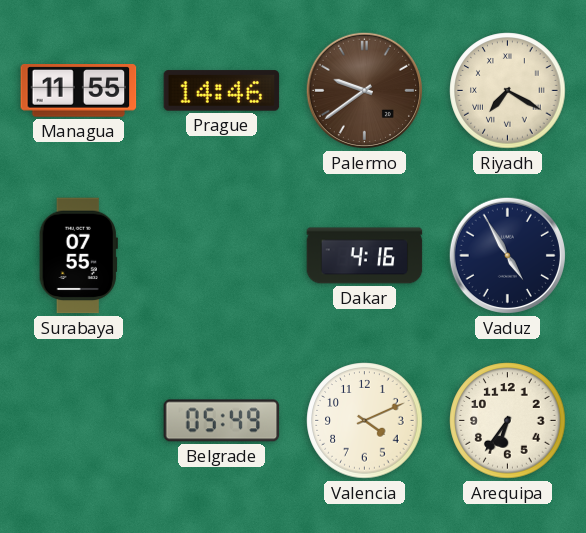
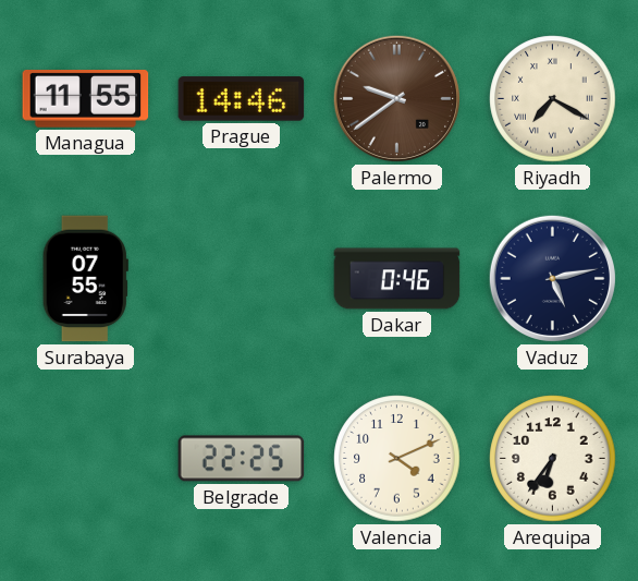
Dakar: 4:16 -> 0:46 (397, 279)
Vaduz: 4:55 -> 5:13 (552, 278)
Belgrade: 05:49 -> 22:25 (242, 459)
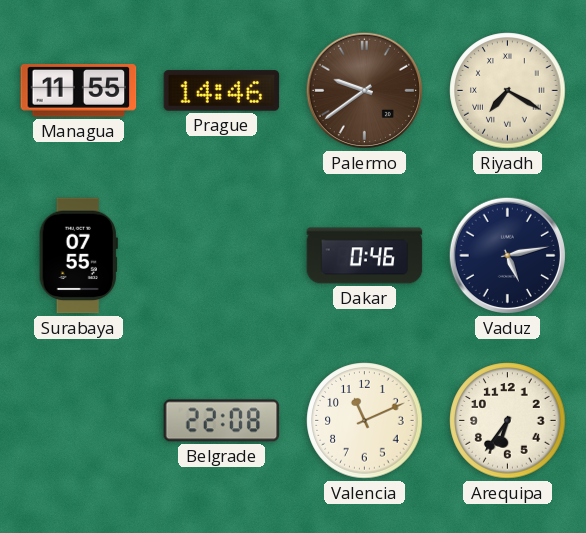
Belgrade: 22:25 -> 22:08 (222, 421)
Valencia: 4:11 -> 11:11 (365, 421)
